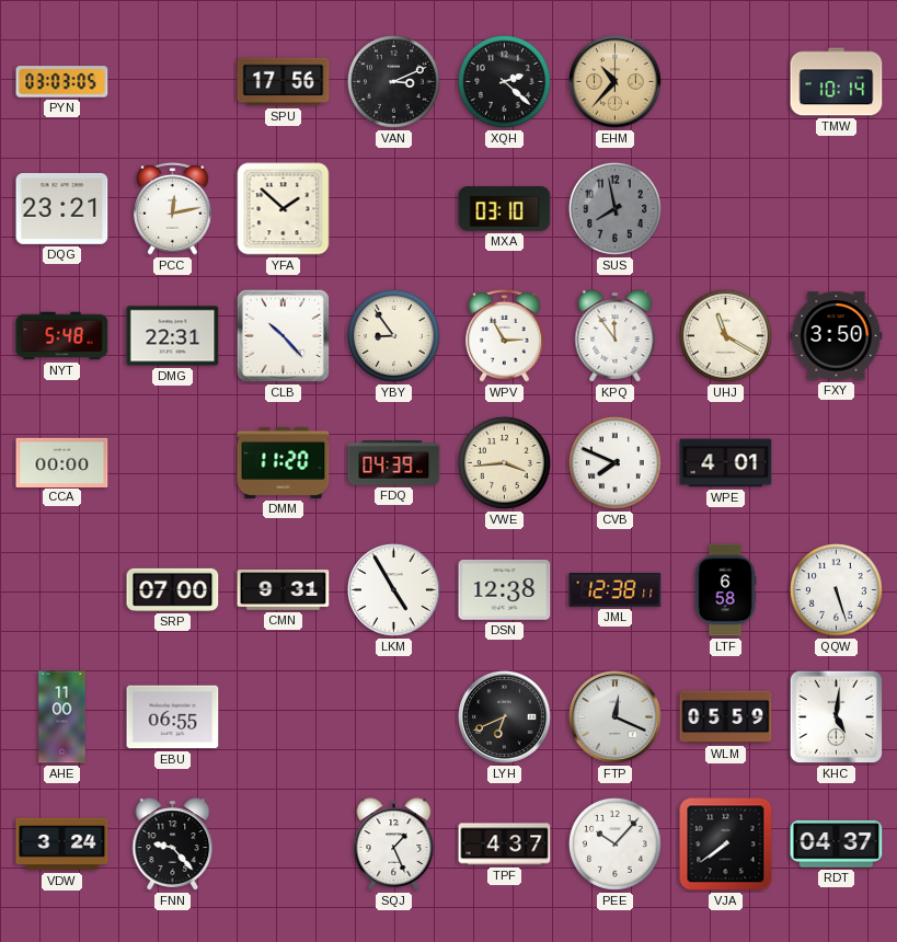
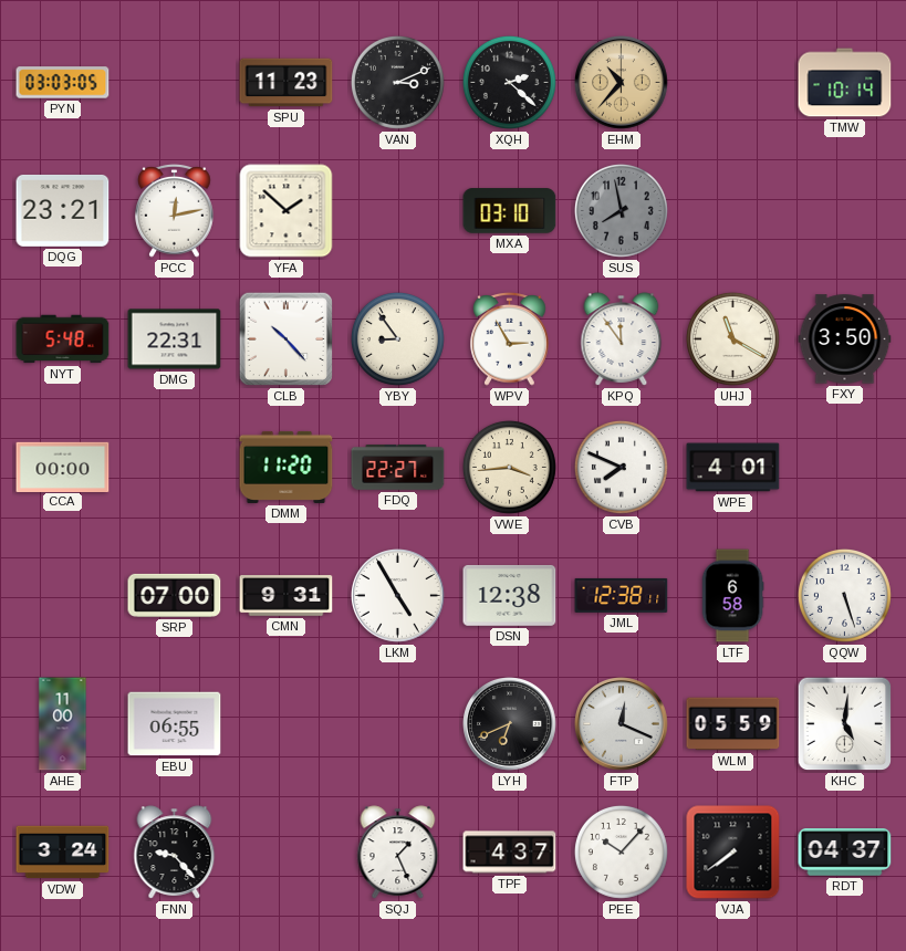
SPU: 17:56 -> 11:23 (287, 83)
FDQ: 04:39 -> 22:27 (398, 467)
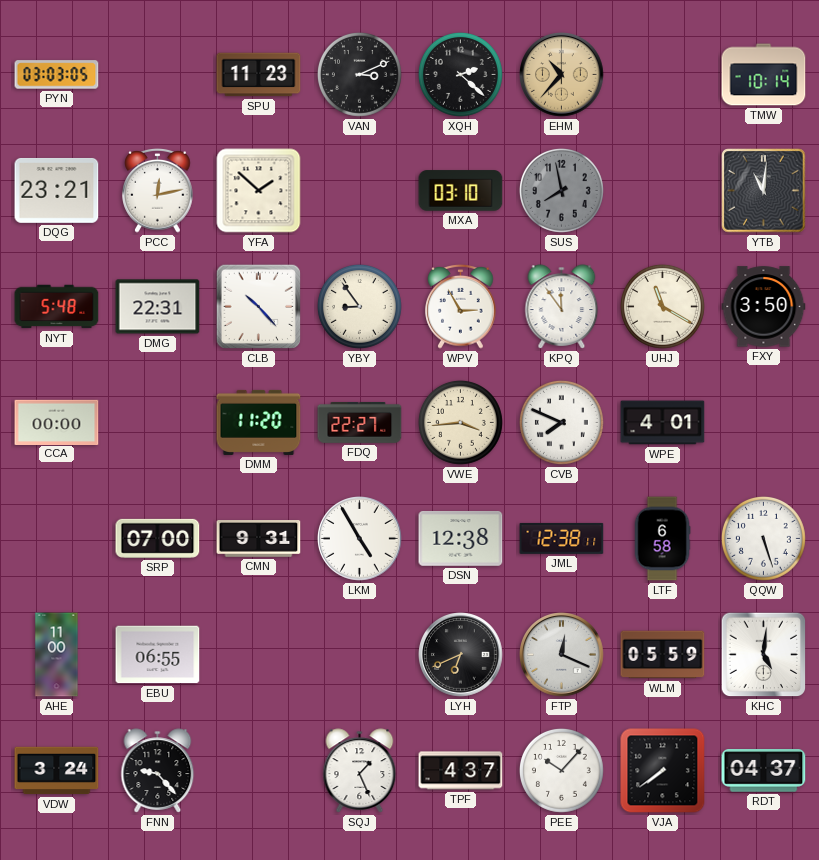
YTB: none -> 11:01 (764, 191)
